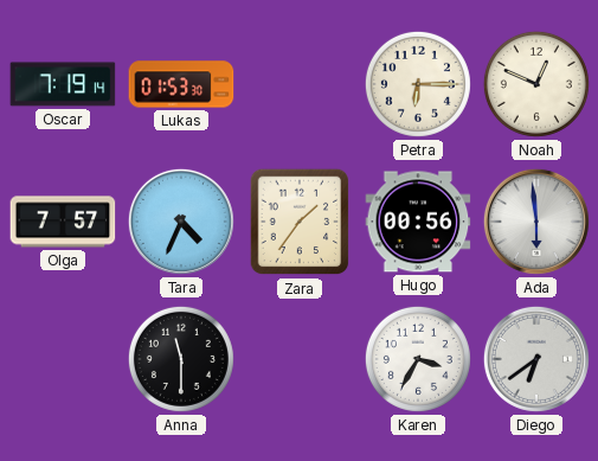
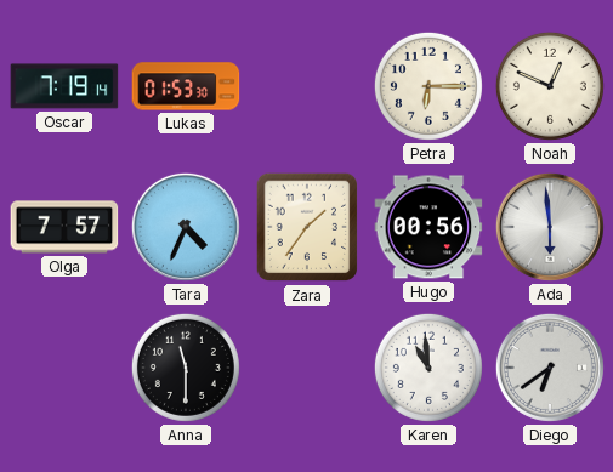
Karen: 3:35 -> 10:59 (428, 368)
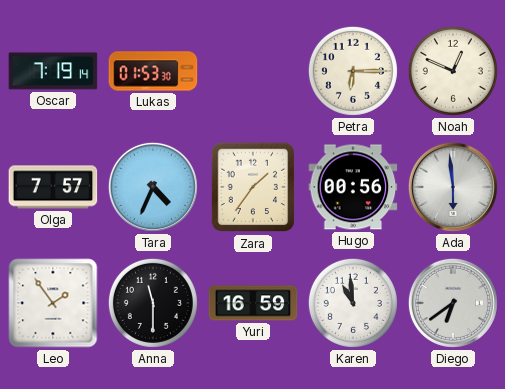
Leo: none -> 1:54 (53, 303)
Yuri: none -> 16:59 (253, 303)
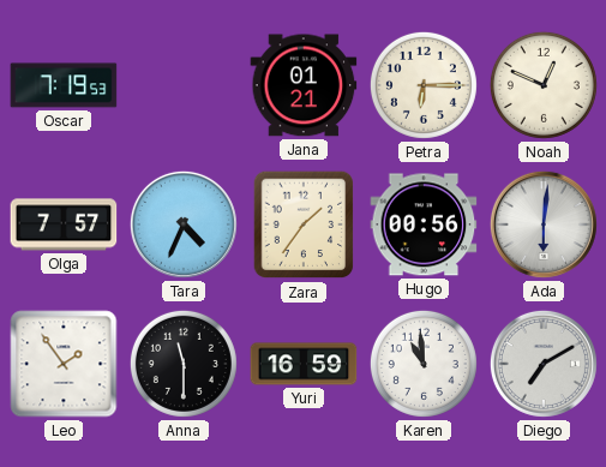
Oscar: 7:19:14 -> 7:19:53 (64, 85)
Lukas: 01:53 -> none (153, 71)
Jana: none -> 01:21 (304, 85)
Ada: 5:59 -> 6:01 (544, 224)
Diego: 6:39 -> 7:10 (544, 364)
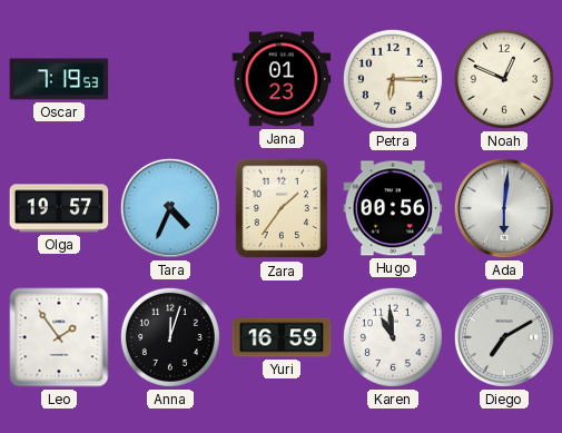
Jana: 01:21 -> 01:23 (282, 79)
Olga: 7:57 -> 19:57 (59, 208)
Anna: 11:30 -> 12:03 (170, 337)
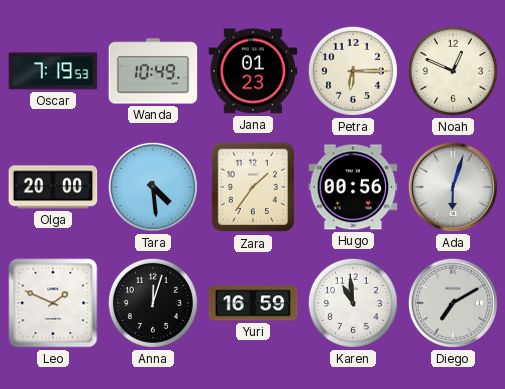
Wanda: none -> 10:49 (153, 71)
Olga: 19:57 -> 20:00 (53, 187)
Tara: 4:34 -> 4:29 (153, 187)
Ada: 6:01 -> 6:03 (453, 187)
Leo: 1:54 -> 1:49 (53, 303)
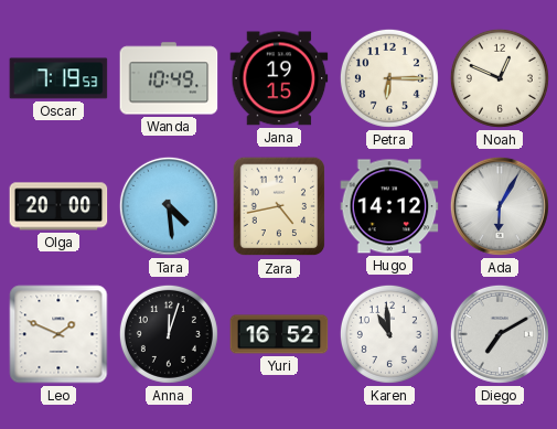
Jana: 01:23 -> 19:15 (279, 78)
Zara: 1:36 -> 4:43 (279, 206)
Hugo: 00:56 -> 14:12 (389, 206)
Ada: 6:03 -> 6:05 (500, 206)
Yuri: 16:59 -> 16:52 (279, 334)
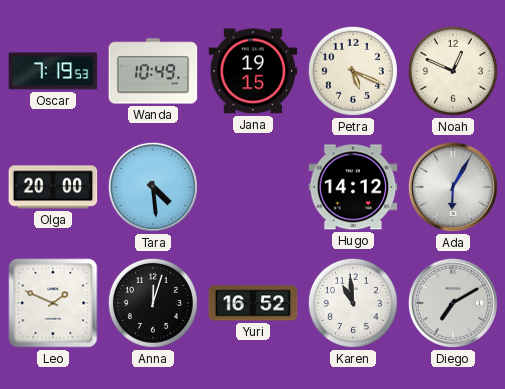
Petra: 6:15 -> 5:19 (353, 71)
Zara: 4:43 -> none (279, 206)
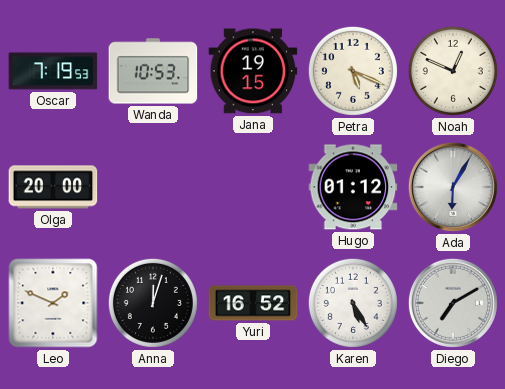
Wanda: 10:49 -> 10:53 (153, 71)
Tara: 4:29 -> none (153, 187)
Hugo: 14:12 -> 01:12 (353, 187)
Karen: 10:59 -> 5:25 (353, 303)
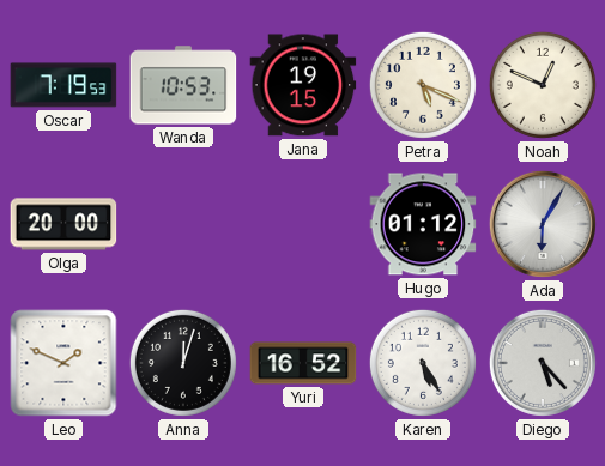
Diego: 7:10 -> 5:23 (543, 363)
